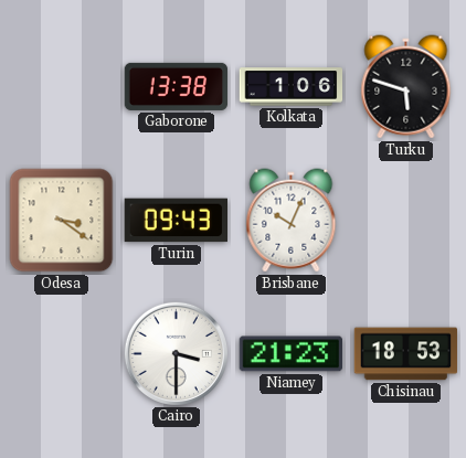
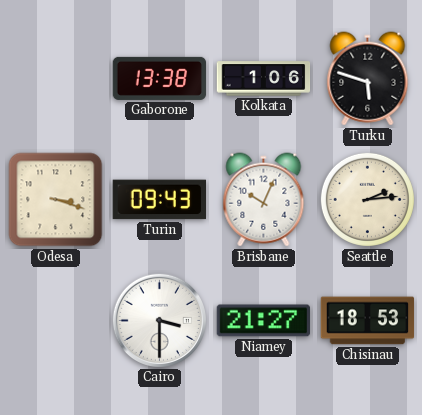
Odesa: 3:21 -> 3:18 (56, 200)
Seattle: none -> 2:14 (367, 199)
Niamey: 21:23 -> 21:27 (264, 321)
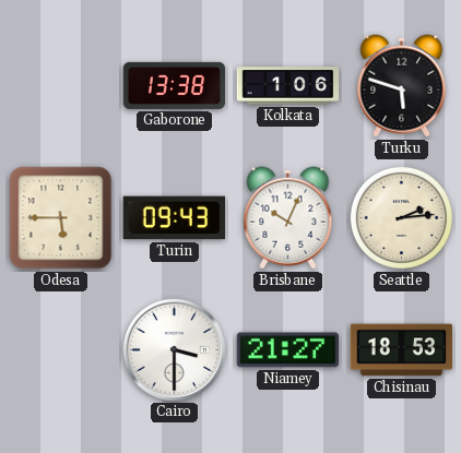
Odesa: 3:18 -> 5:45 (61, 218)
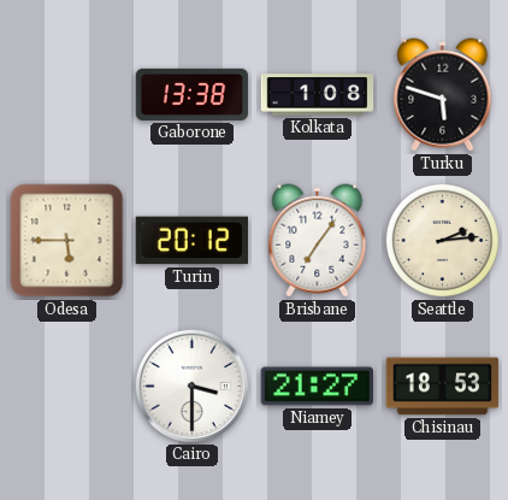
Kolkata: 1:06 -> 1:08 (318, 95)
Turin: 09:43 -> 20:12 (191, 241)
Brisbane: 10:04 -> 7:06 (318, 241)
